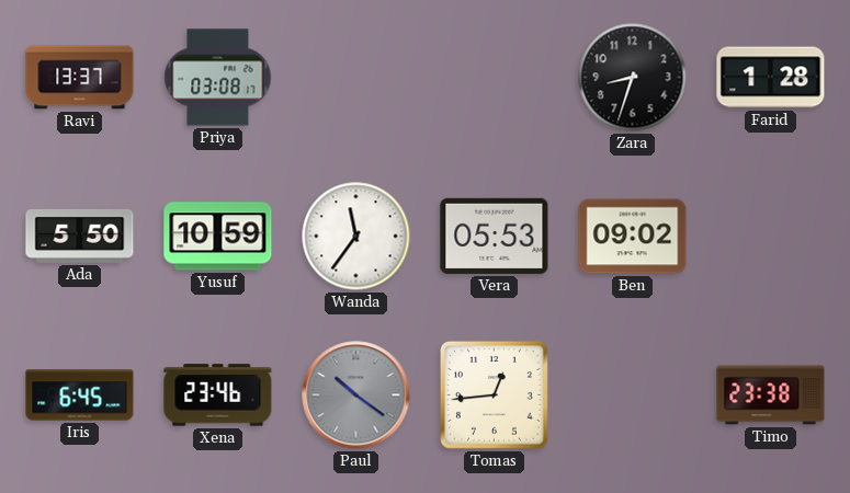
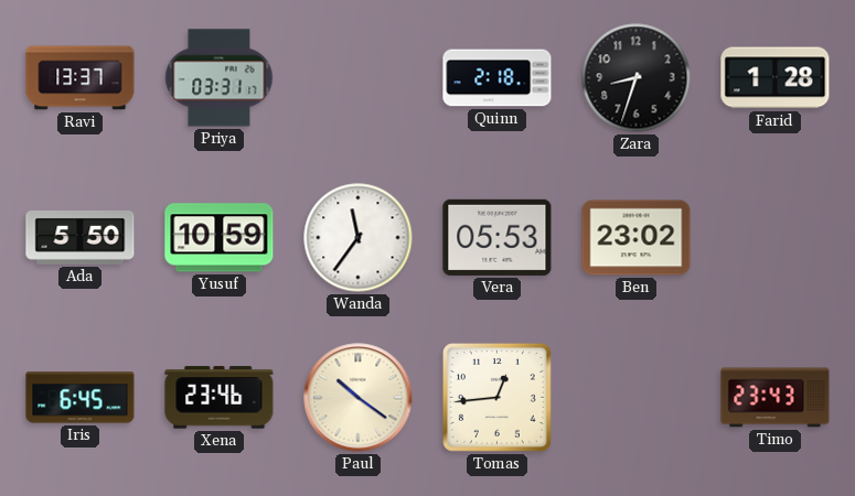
Priya: 03:08 -> 03:31 (220, 78)
Quinn: none -> 2:18 (498, 78)
Ben: 09:02 -> 23:02 (637, 238)
Paul dial: grey -> cream (359, 398)
Timo: 23:38 -> 23:43 (776, 398)
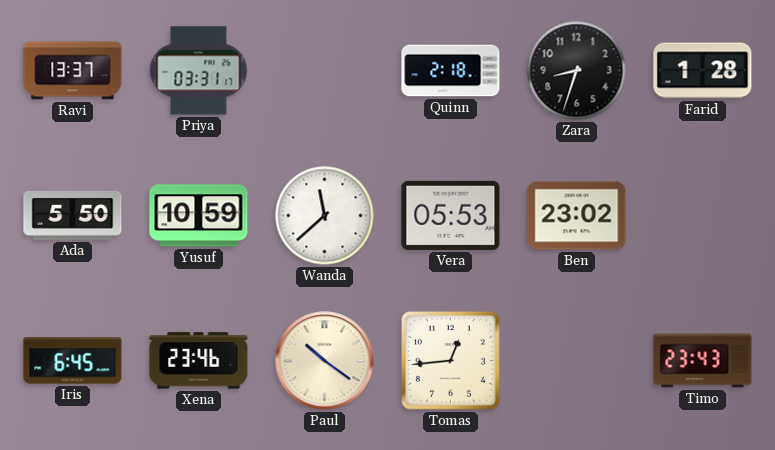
Wanda: 11:36 -> 11:38 (325, 216)
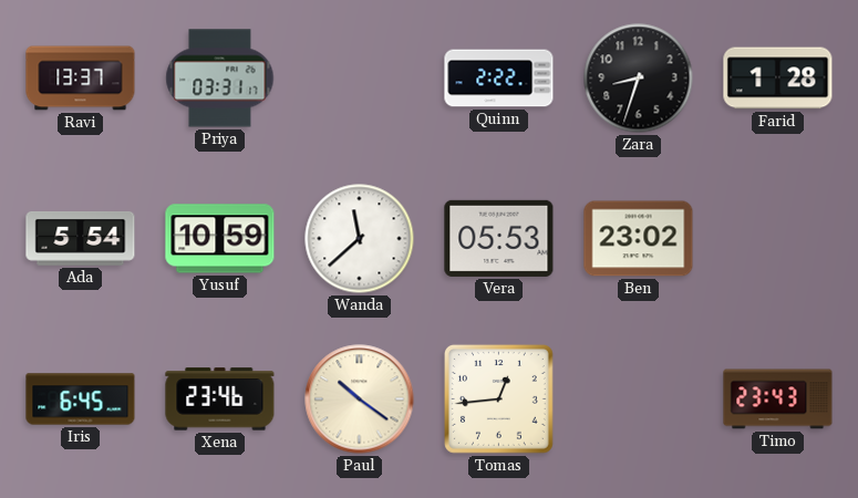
Quinn: 2:18 -> 2:22 (499, 79)
Ada: 5:50 -> 5:54 (81, 239)
